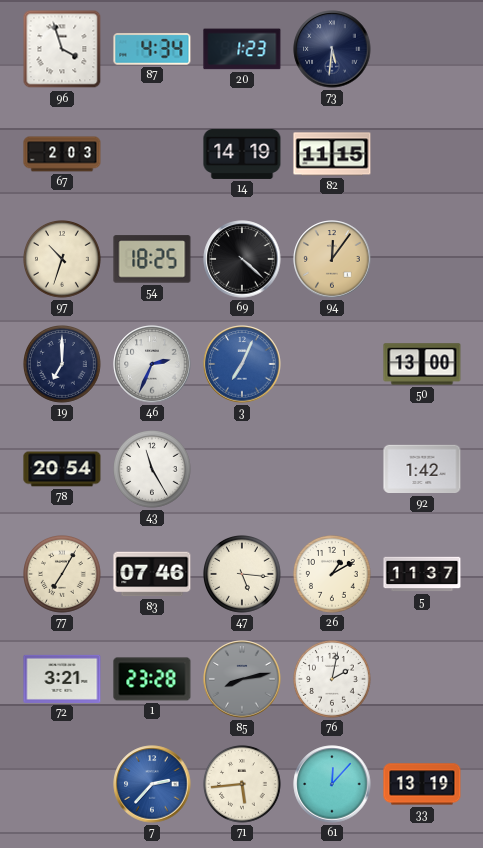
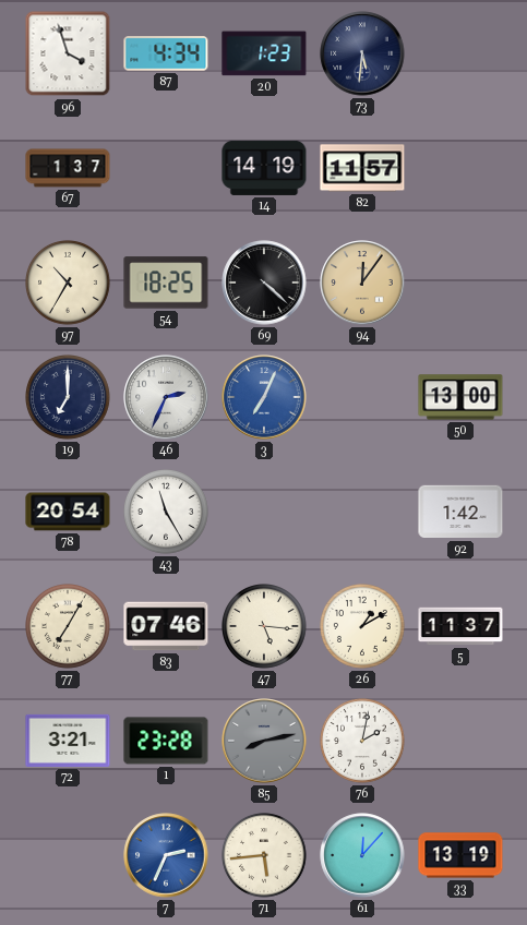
67: 2:03 -> 1:37 (68, 168)
82: 11:15 -> 11:57 (362, 168)
97: 10:33 -> 10:35 (69, 284)
7: 2:37 -> 2:34 (166, 855)
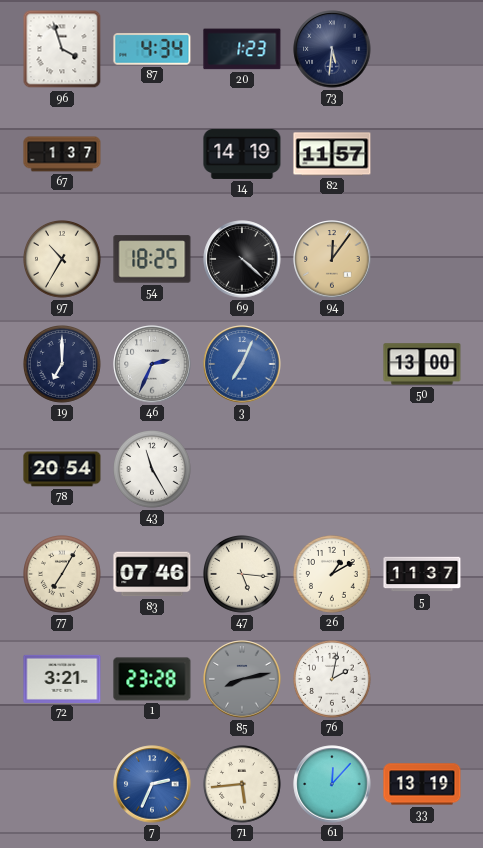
92: 1:42 -> none (460, 512)
